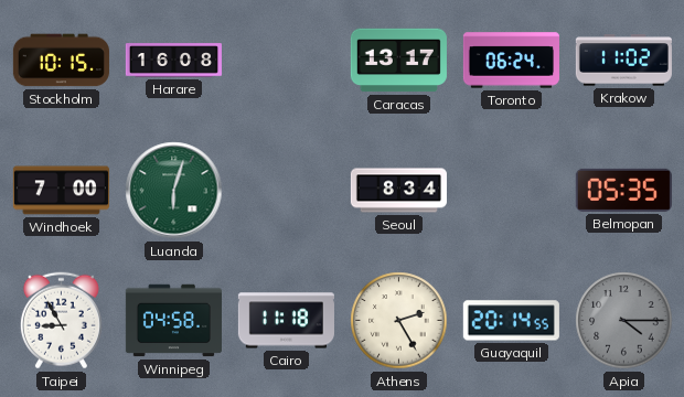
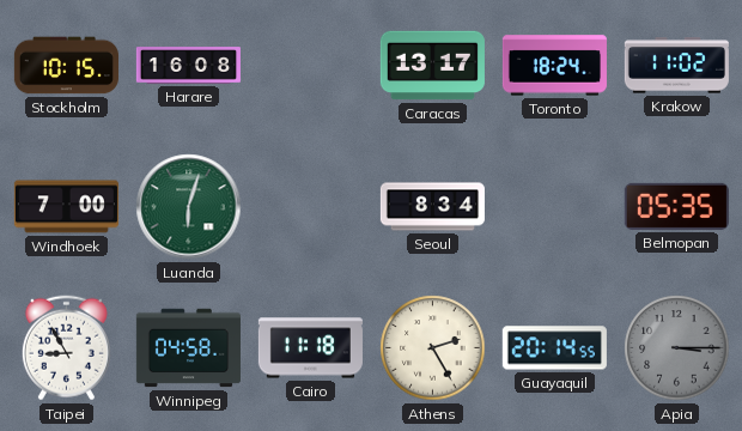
Toronto: 06:24 -> 18:24 (554, 66)
Apia: 4:15 -> 3:15 (677, 348)
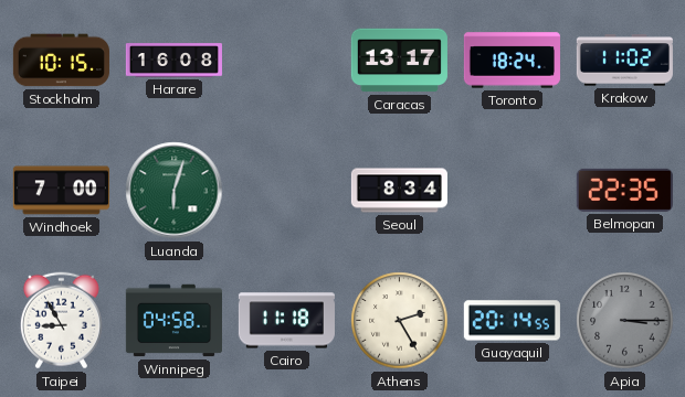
Belmopan: 05:35 -> 22:35 (624, 190)
